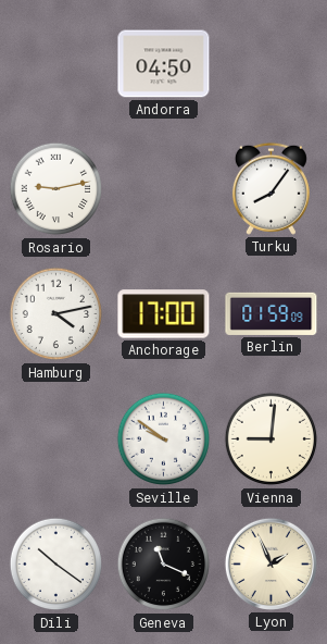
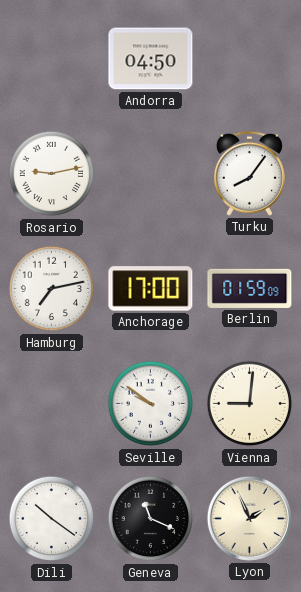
Hamburg: 4:13 -> 7:13 (52, 289)
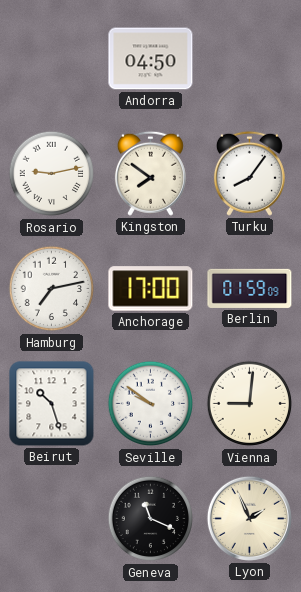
Kingston: none -> 7:51 (150, 173)
Beirut: none -> 10:27 (52, 404)
Dili: 10:21 -> none (52, 519)
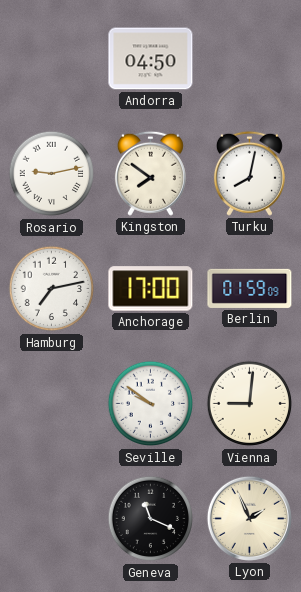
Turku: 8:06 -> 8:02 (249, 173)
Beirut: 10:27 -> none (52, 404)
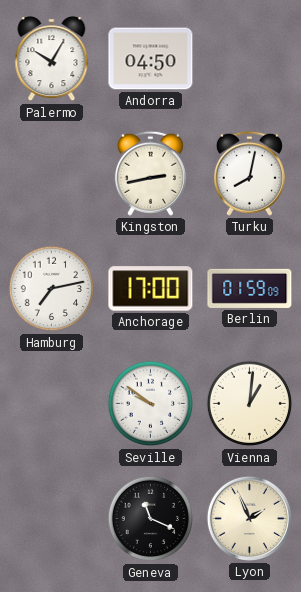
Palermo: none -> 10:05 (52, 59)
Rosario: 9:13 -> none (52, 174)
Kingston: 7:51 -> 2:43 (150, 173)
Vienna: 9:01 -> 1:01 (250, 404)
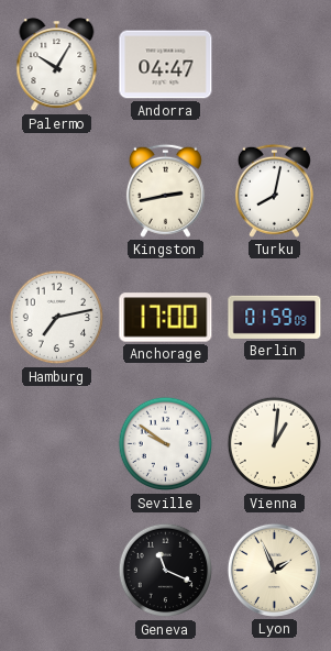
Andorra: 04:50 -> 04:47 (166, 65)
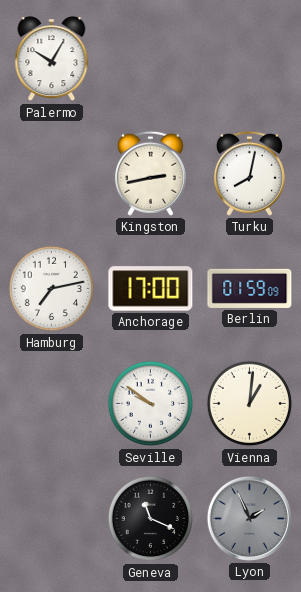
Andorra: 04:47 -> none (166, 65)
Lyon dial: cream -> grey (249, 518)
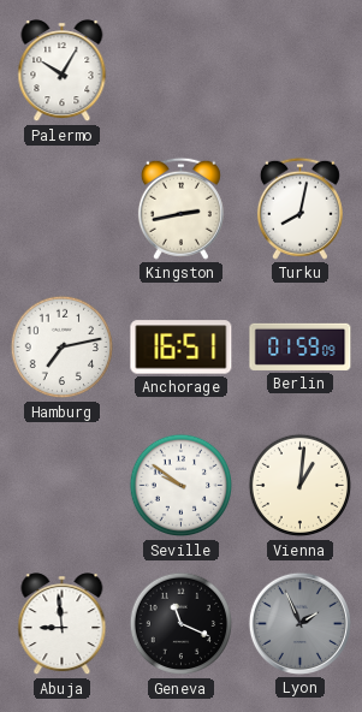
Anchorage: 17:00 -> 16:51 (182, 348)
Abuja: none -> 8:59 (63, 624)
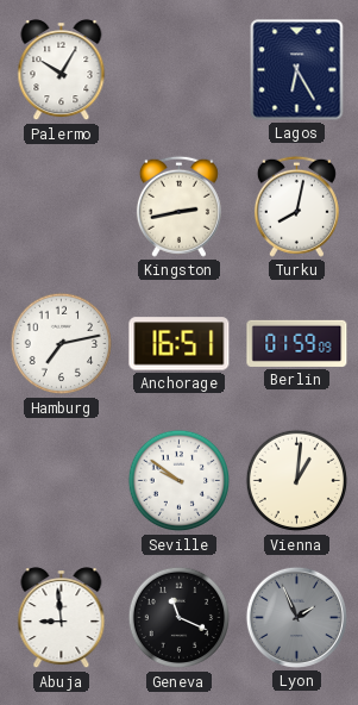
Lagos: none -> 6:25 (297, 70)
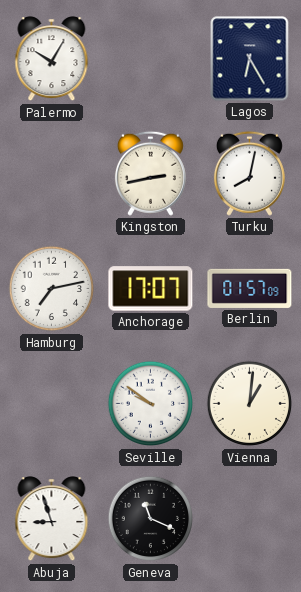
Anchorage: 16:51 -> 17:07 (151, 289)
Berlin: 01:59 -> 01:57 (250, 288)
Abuja: 8:59 -> 8:57 (52, 519)
Lyon: 1:56 -> none (296, 617)
